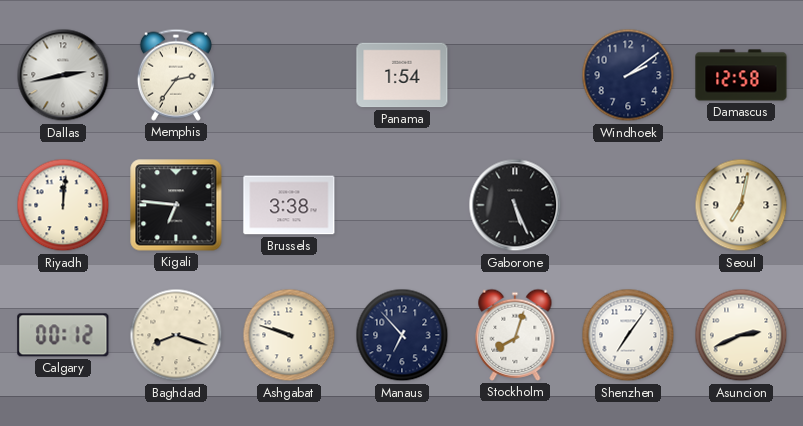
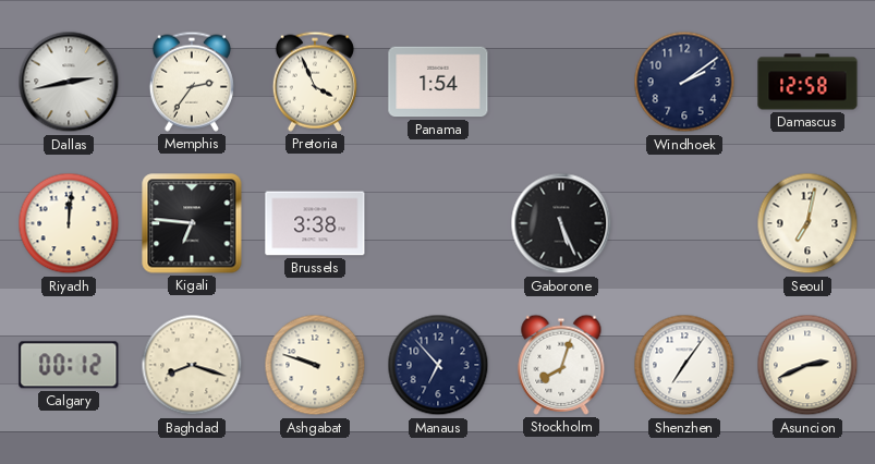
Pretoria: none -> 3:56 (315, 82)
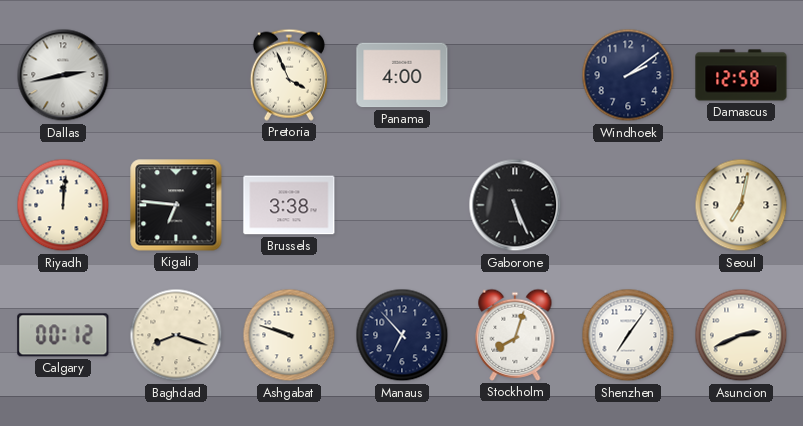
Memphis: 2:36 -> none (192, 82)
Panama: 1:54 -> 4:00 (402, 75)
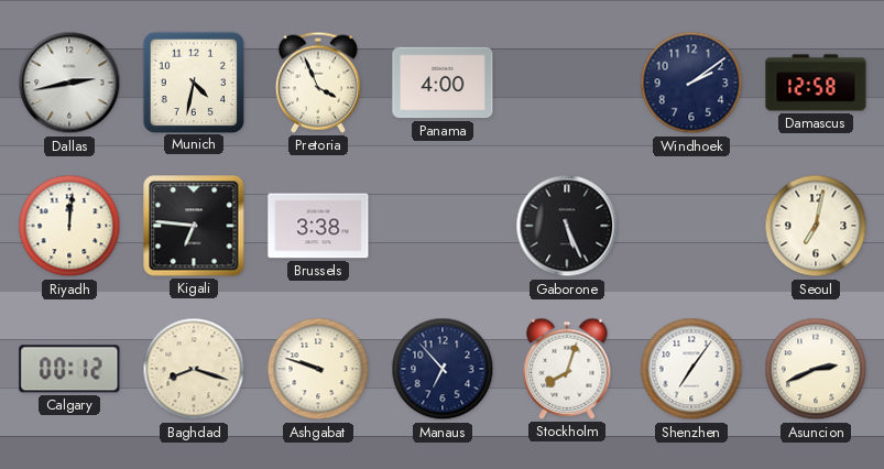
Munich: none -> 4:32 (193, 81)
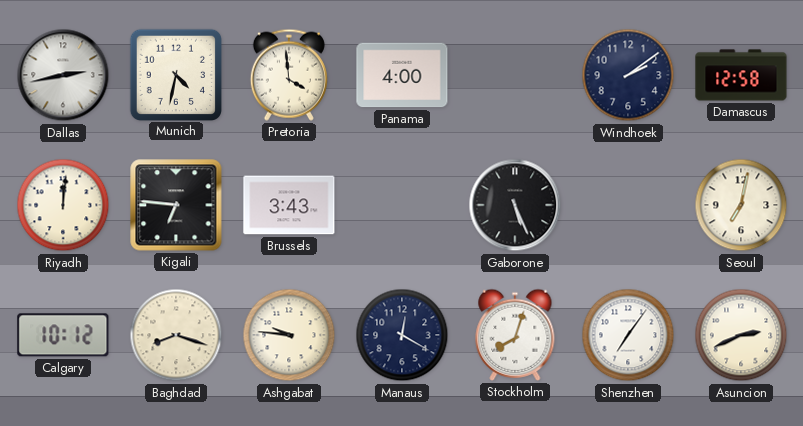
Pretoria: 3:56 -> 3:59 (289, 75)
Brussels: 3:38 -> 3:43 (289, 205)
Calgary: 00:12 -> 10:12 (63, 335)
Ashgabat: 9:48 -> 9:46 (289, 335)
Manaus: 6:53 -> 12:20 (402, 335)
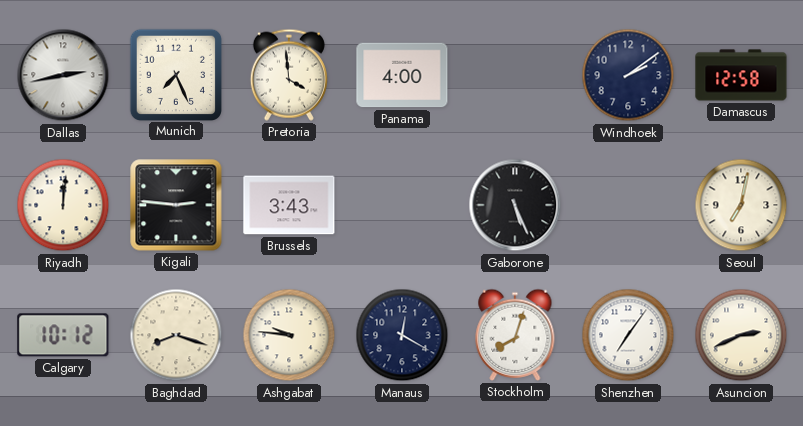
Munich: 4:32 -> 7:26 (175, 74)
Kigali: 6:46 -> 2:46 (176, 205)
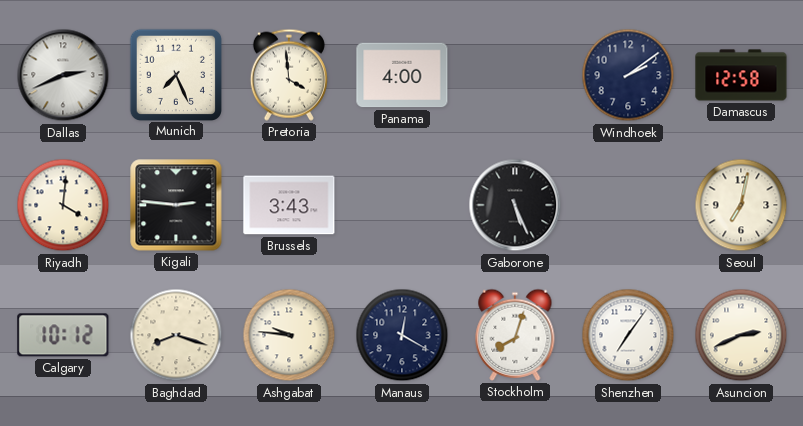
Dallas: 2:43 -> 2:41 (63, 75)
Riyadh: 12:01 -> 4:01 (63, 205)
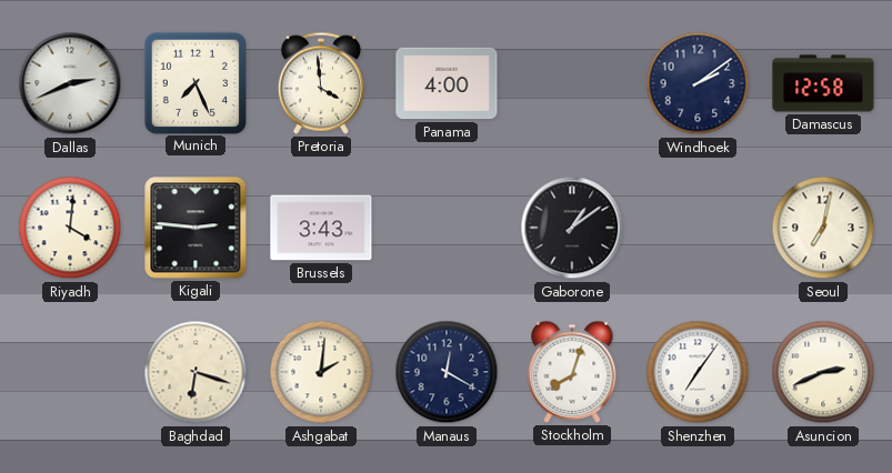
Gaborone: 5:26 -> 1:09 (572, 228)
Calgary: 10:12 -> none (63, 335)
Baghdad: 8:18 -> 6:18 (196, 372)
Ashgabat: 9:46 -> 2:01 (321, 372)
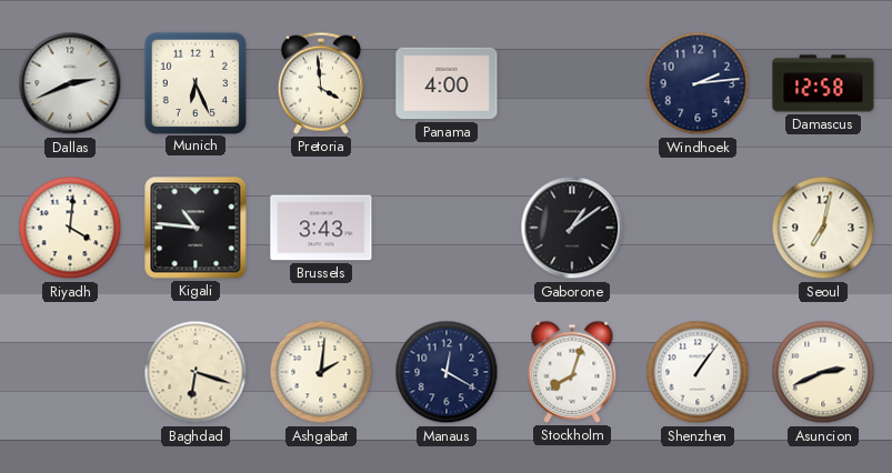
Munich: 7:26 -> 6:26 (194, 82)
Windhoek: 2:09 -> 2:14 (698, 83)
Kigali: 2:46 -> 10:46 (196, 228)
Shenzhen: 7:06 -> 1:06 (698, 372)
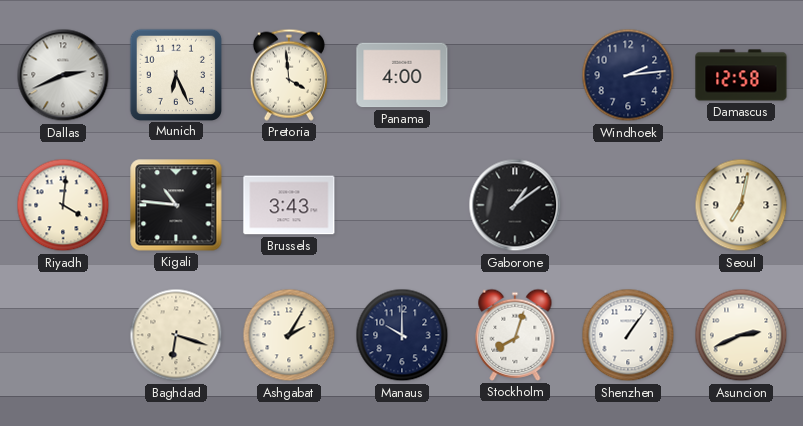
Ashgabat: 2:01 -> 2:05 (289, 335)
Manaus: 12:20 -> 10:00 (402, 335)
